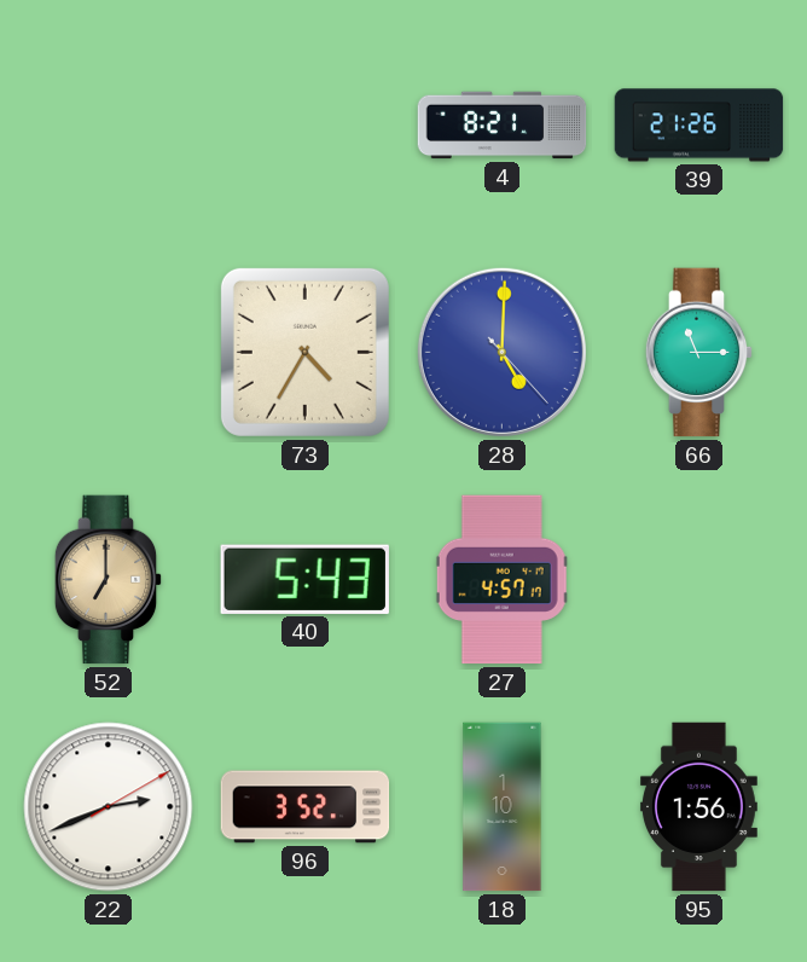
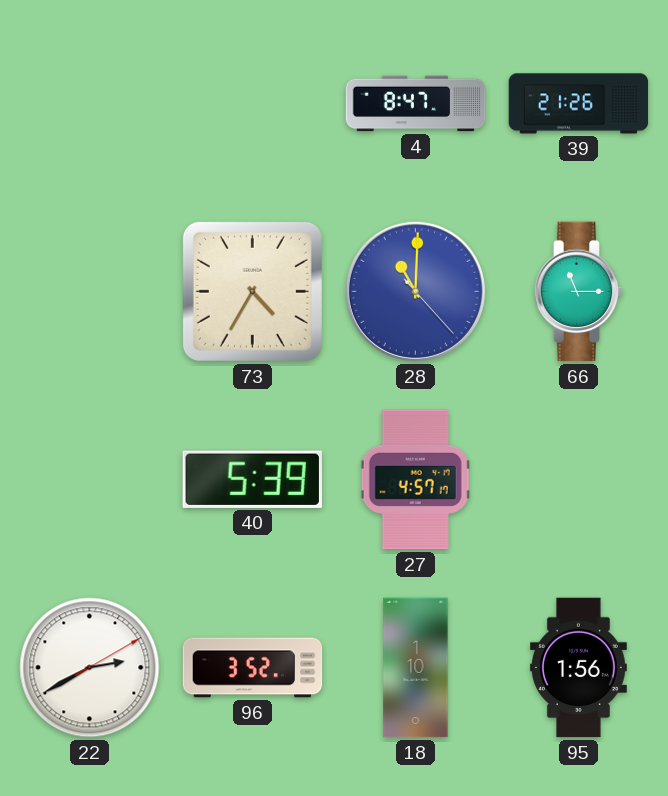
4: 8:21 -> 8:47 (416, 104)
28: 5:00 -> 11:00 (415, 291)
52: 7:00 -> none (109, 580)
40: 5:43 -> 5:39 (252, 479)
22: 2:41 -> 2:40 (90, 668)
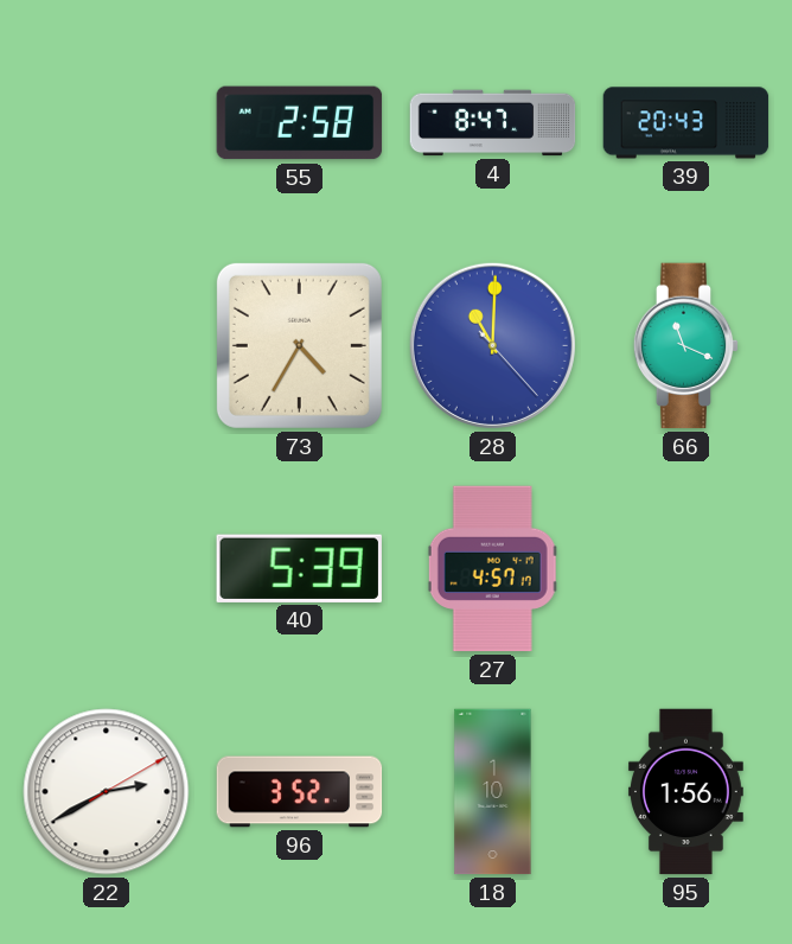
55: none -> 2:58 (300, 123)
39: 21:26 -> 20:43 (686, 123)
66: 11:15 -> 11:19 (686, 346)
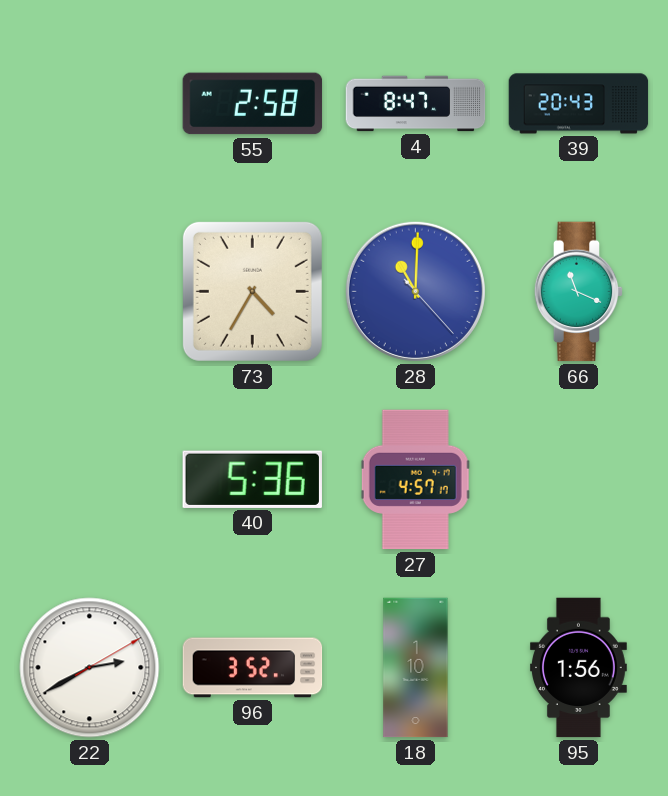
40: 5:39 -> 5:36 (252, 479)
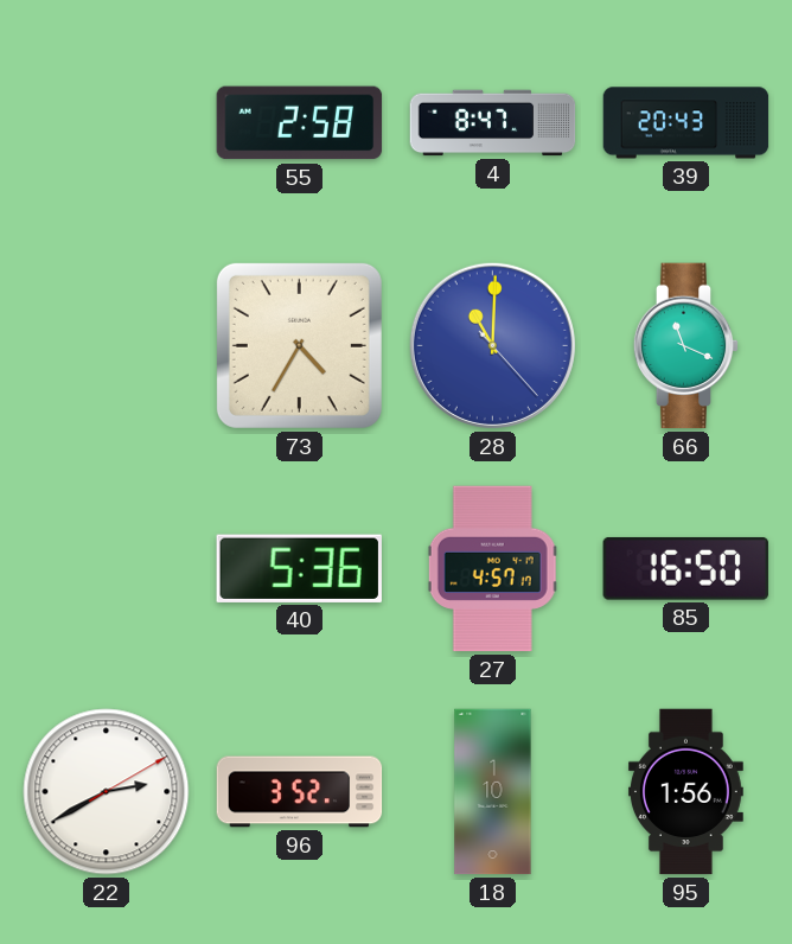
85: none -> 16:50 (685, 568)
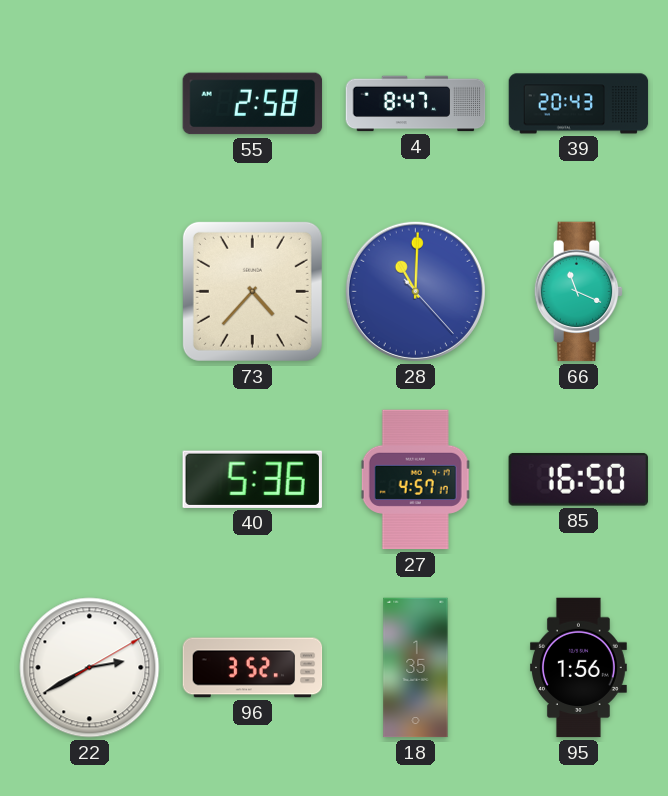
73: 4:35 -> 4:37 (252, 291)
18: 1:10 -> 1:35 (416, 668)
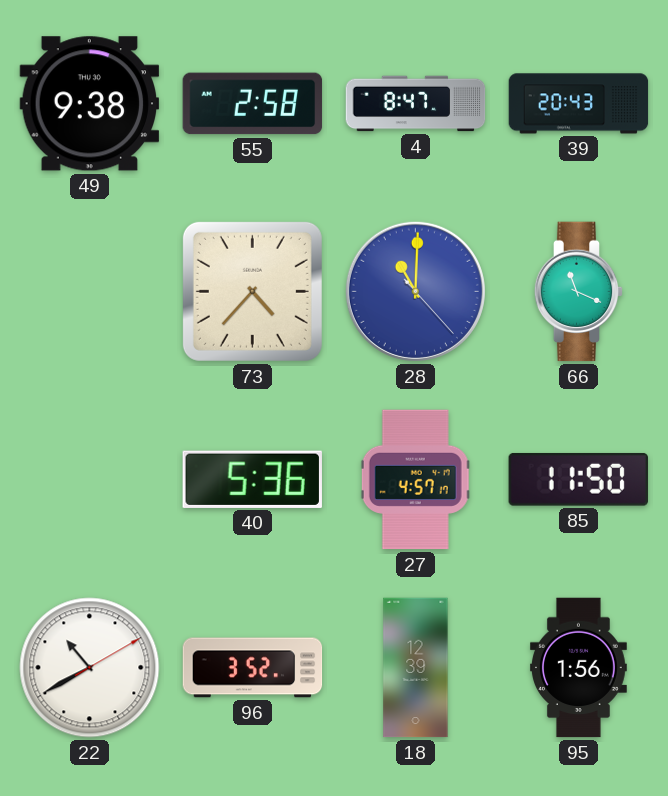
49: none -> 9:38 (90, 104)
85: 16:50 -> 11:50 (578, 479)
22: 2:40 -> 10:40 (90, 668)
18: 1:35 -> 12:39 (416, 668)
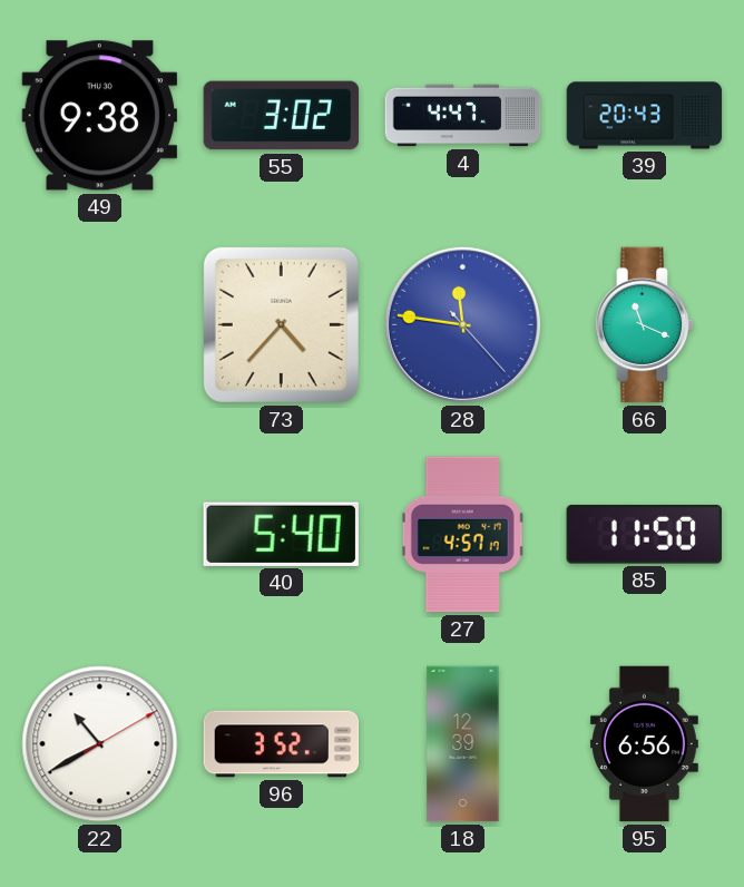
55: 2:58 -> 3:02 (282, 116)
4: 8:47 -> 4:47 (463, 116)
28: 11:00 -> 11:46 (462, 324)
40: 5:36 -> 5:40 (281, 534)
95: 1:56 -> 6:56 (645, 744)
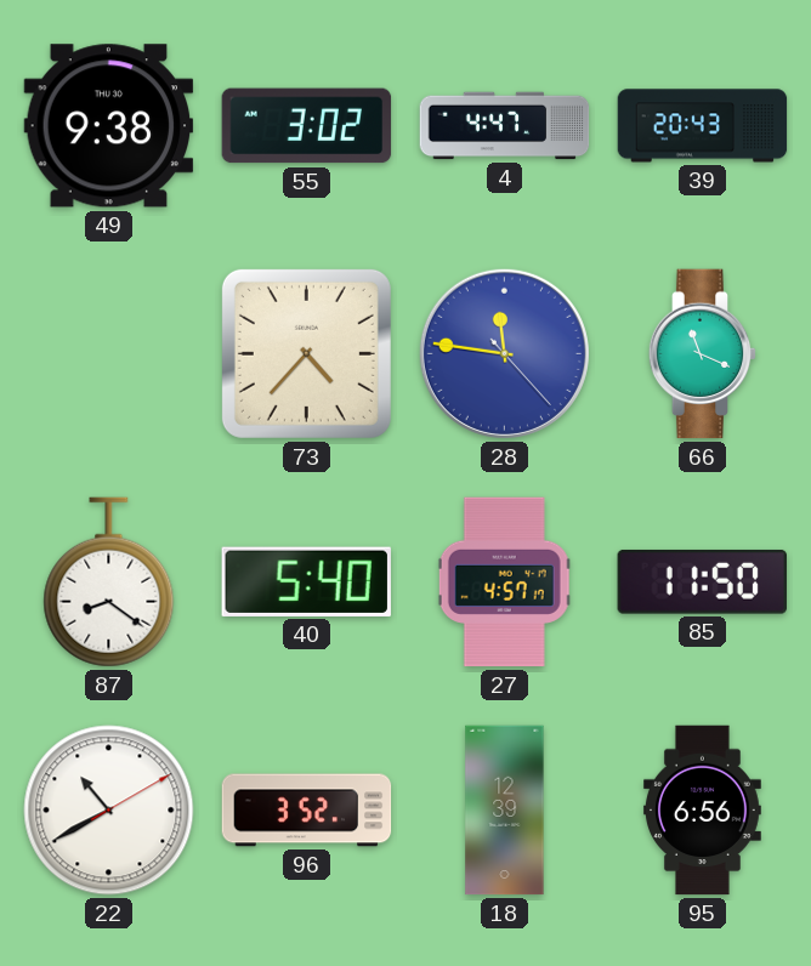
87: none -> 8:21 (109, 583)
